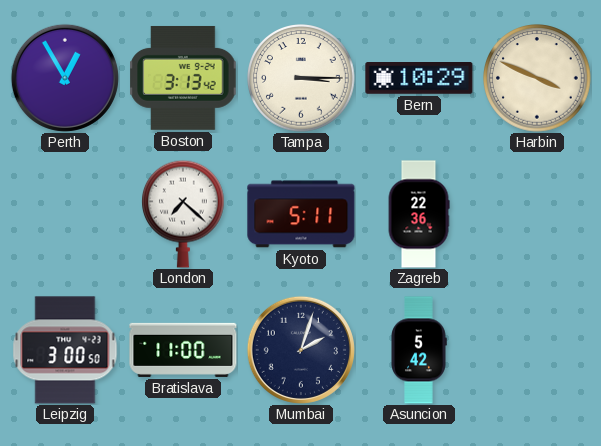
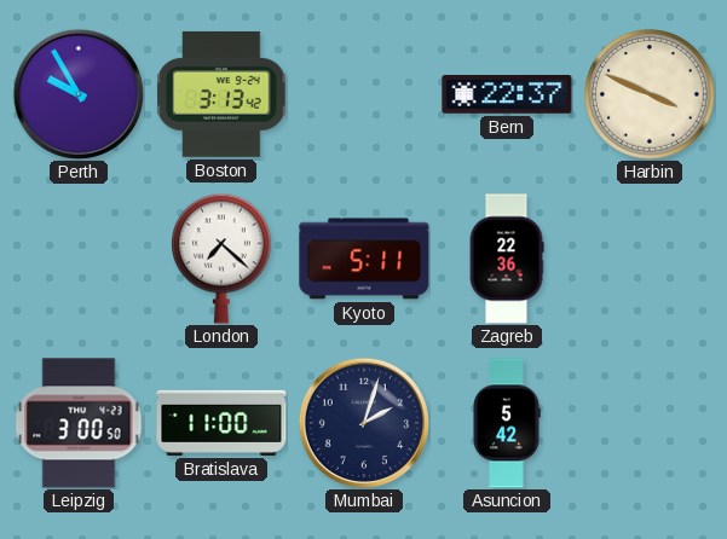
Perth: 12:55 -> 9:55 (79, 94)
Tampa: 3:15 -> none (301, 78)
Bern: 10:29 -> 22:37 (507, 94)
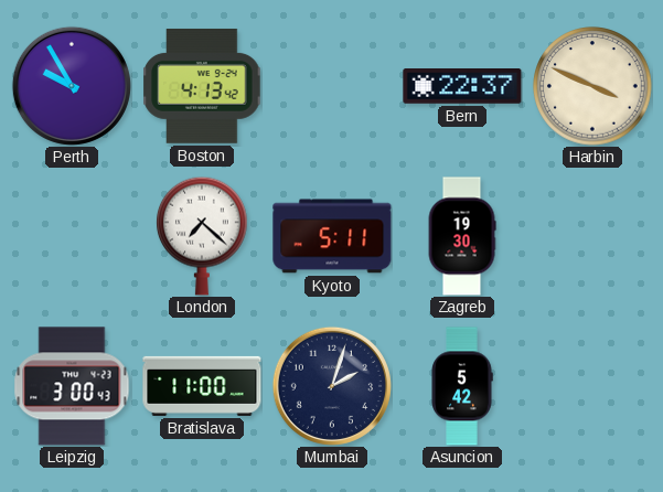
Boston: 3:13 -> 4:13 (202, 86)
Zagreb: 22:36 -> 19:30 (462, 236)
Leipzig: 3:00:50 -> 3:00:43 (72, 386)
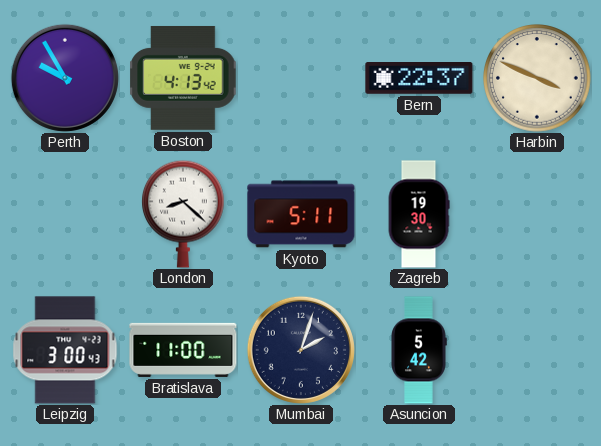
London: 7:22 -> 8:22 (184, 214)
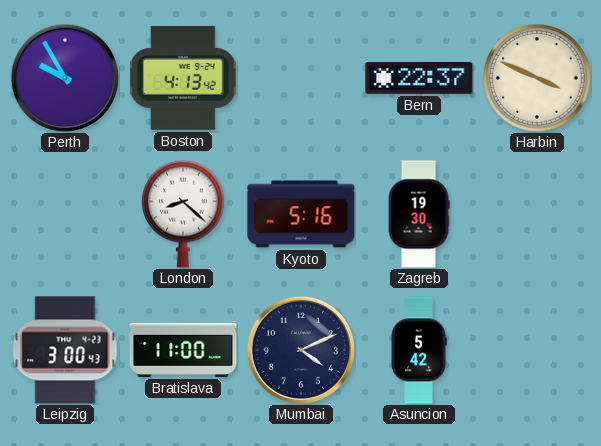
Kyoto: 5:11 -> 5:16 (301, 214)
Mumbai: 2:03 -> 4:11 (301, 350)
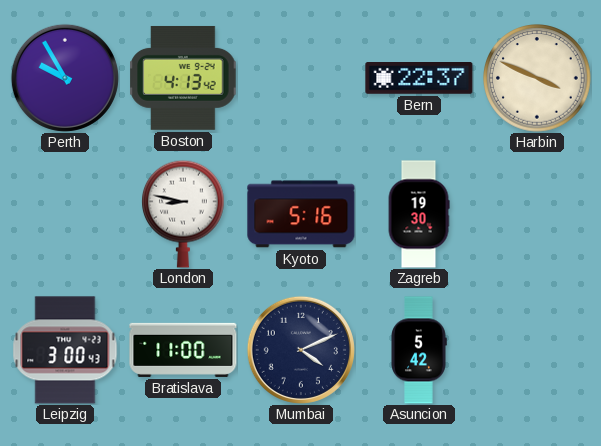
London: 8:22 -> 8:47 (184, 214)
